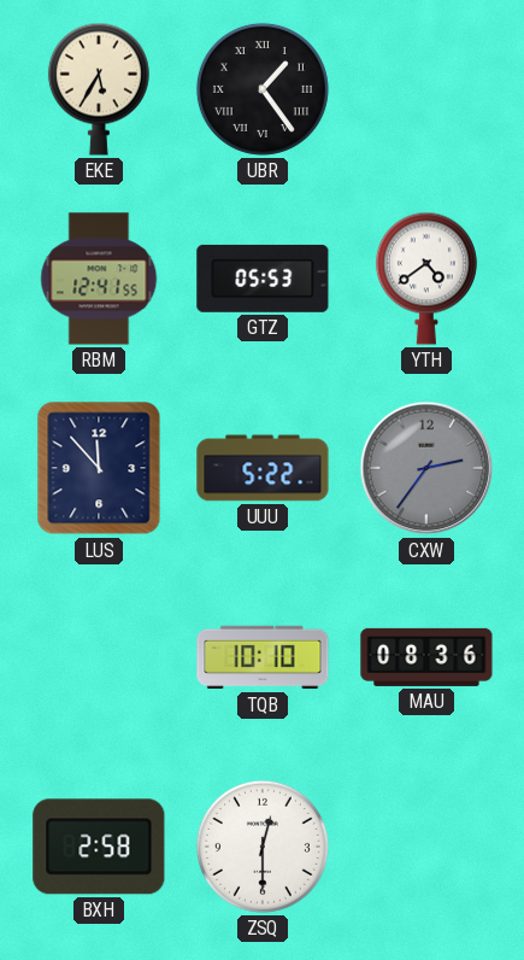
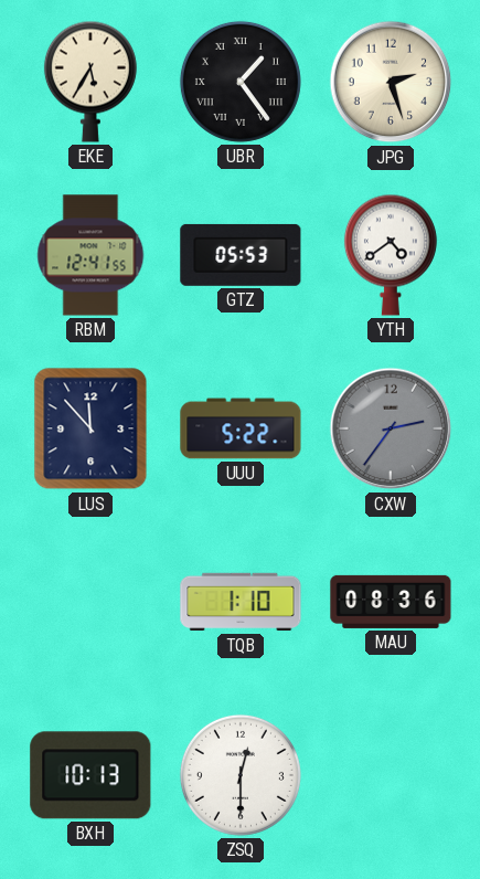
JPG: none -> 2:27 (391, 82)
TQB: 10:10 -> 1:10 (241, 602)
BXH: 2:58 -> 10:13 (90, 775)
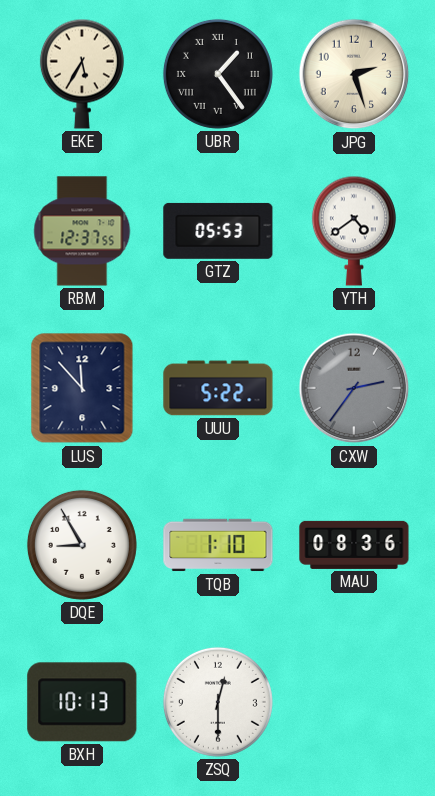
RBM: 12:41 -> 12:37 (82, 231)
DQE: none -> 8:55 (82, 545)
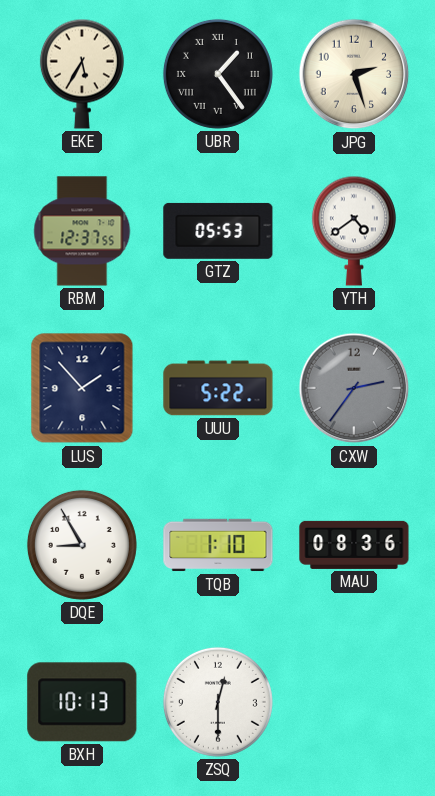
LUS: 11:53 -> 1:53 (82, 388)
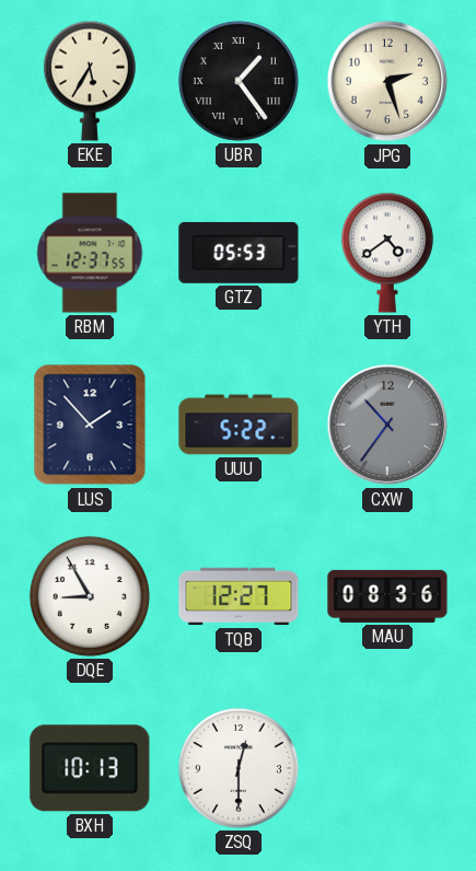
CXW: 2:36 -> 10:36 (387, 425)
TQB: 1:10 -> 12:27 (239, 596)
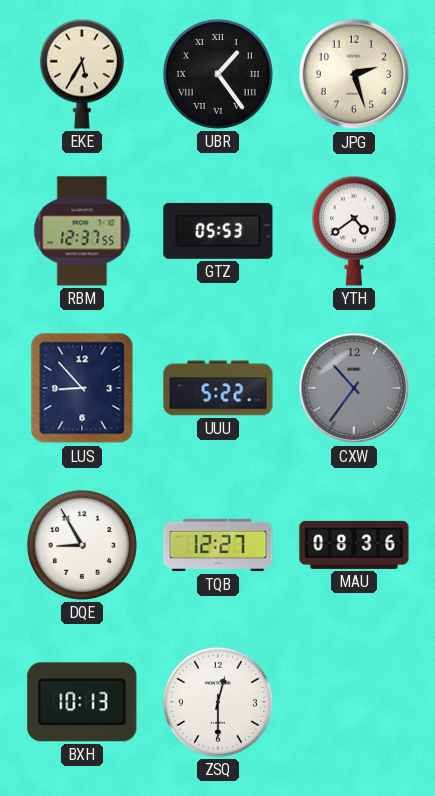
LUS: 1:53 -> 8:53 (82, 388)
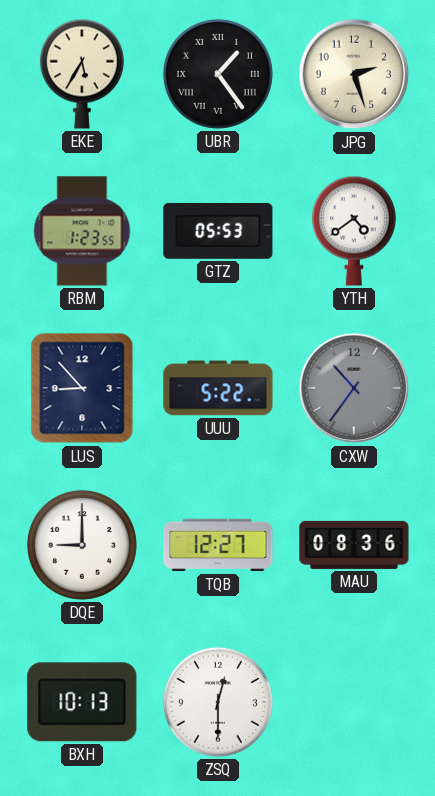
RBM: 12:37 -> 1:23 (82, 231)
DQE: 8:55 -> 9:00 (82, 545)
